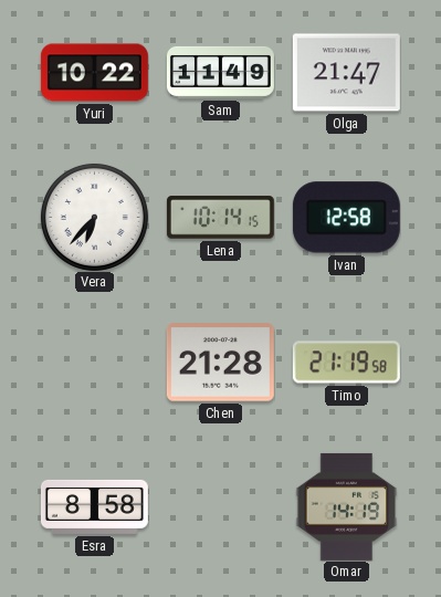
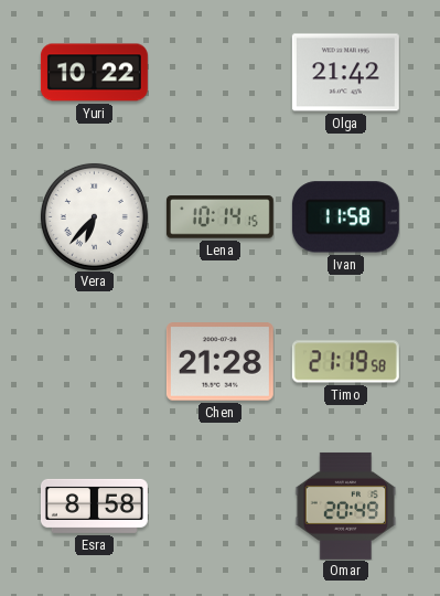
Sam: 11:49 -> none (220, 72)
Olga: 21:47 -> 21:42 (345, 73)
Ivan: 12:58 -> 11:58 (345, 217)
Omar: 14:19 -> 20:49 (346, 505)
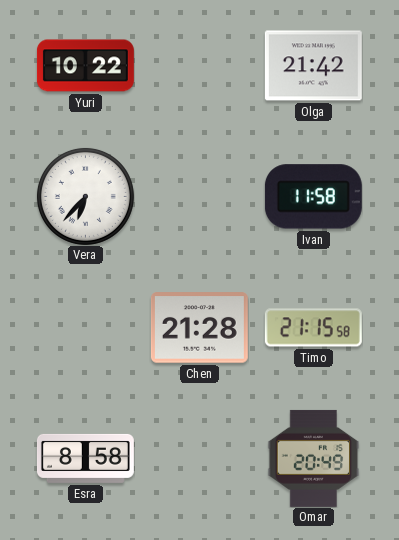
Lena: 10:14 -> none (219, 217)
Timo: 21:19 -> 21:15 (313, 328)
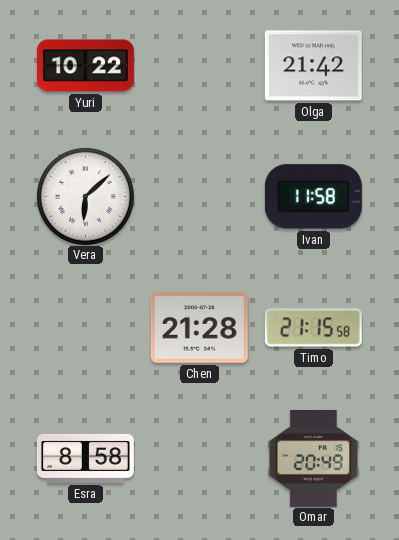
Vera: 6:37 -> 6:08 (85, 196)
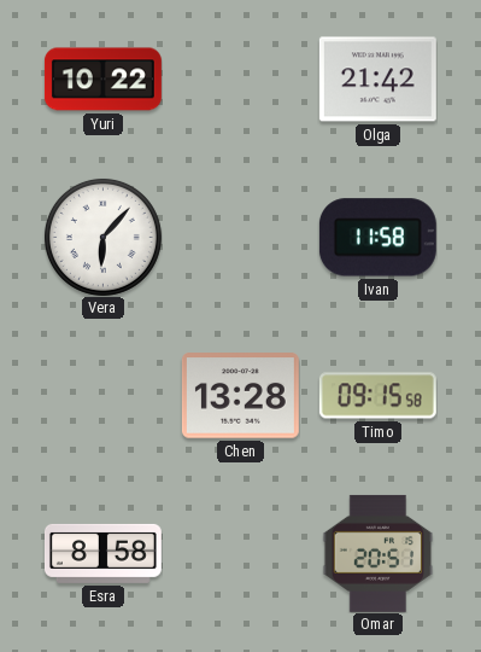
Vera: 6:08 -> 6:07 (102, 237)
Chen: 21:28 -> 13:28 (240, 396)
Timo: 21:15 -> 09:15 (377, 396)
Omar: 20:49 -> 20:51 (379, 553)
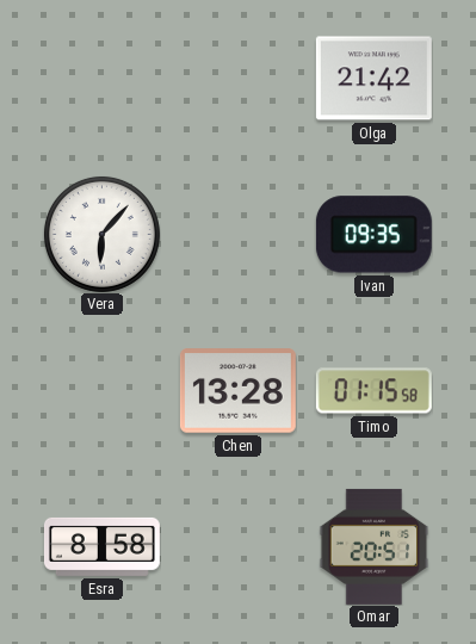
Yuri: 10:22 -> none (102, 80)
Ivan: 11:58 -> 09:35 (373, 235)
Timo: 09:15 -> 01:15 (373, 391)
